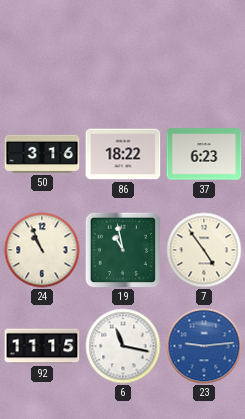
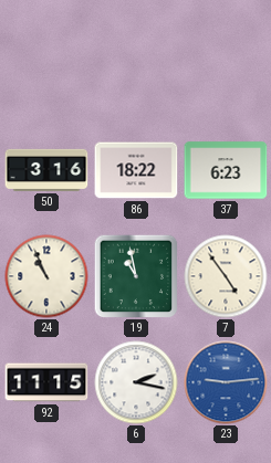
6: 11:17 -> 2:17 (136, 382)
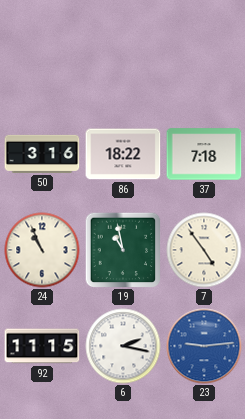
37: 6:23 -> 7:18 (204, 154)
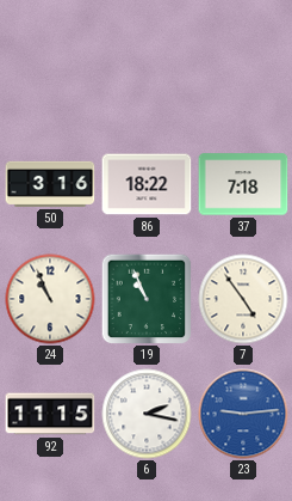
19: 10:58 -> 10:56 (147, 299)
